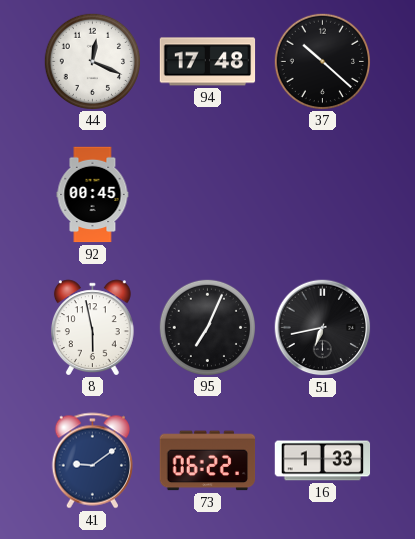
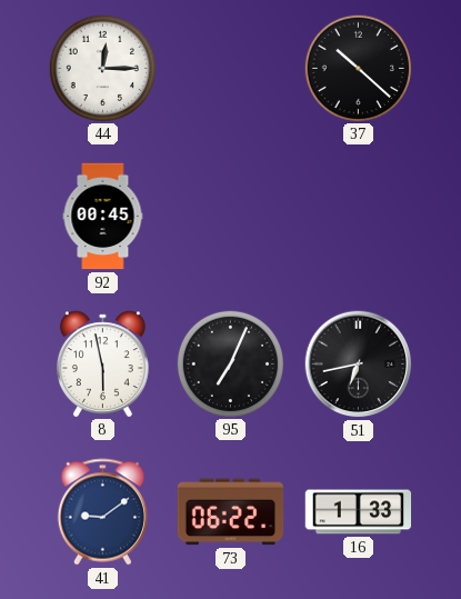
44: 12:19 -> 12:15 (102, 68)
94: 17:48 -> none (208, 62)
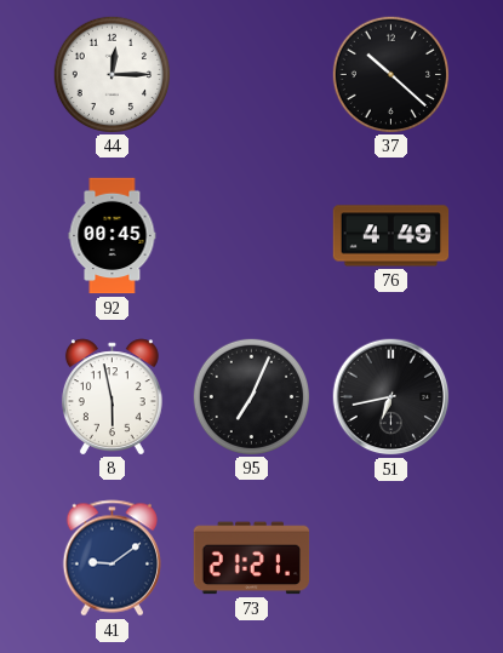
76: none -> 4:49 (391, 236)
73: 06:22 -> 21:21 (252, 559)
16: 1:33 -> none (359, 512)
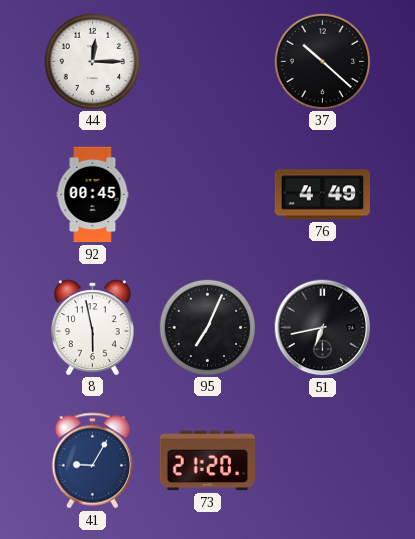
41: 9:09 -> 9:05 (92, 461)
73: 21:21 -> 21:20 (208, 461)
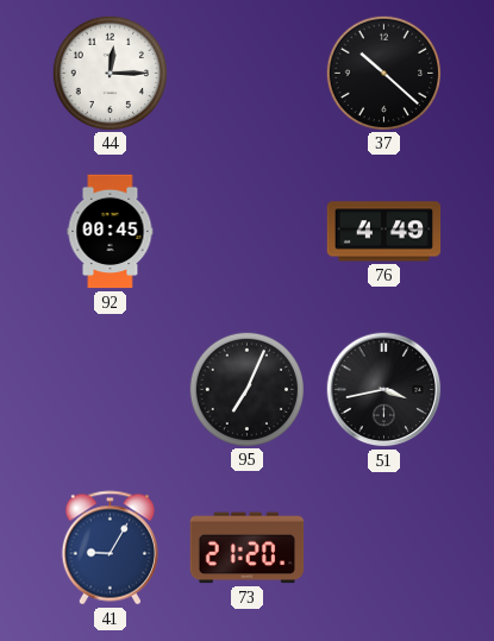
8: 5:58 -> none (92, 327)
51: 6:43 -> 3:43 (384, 390)
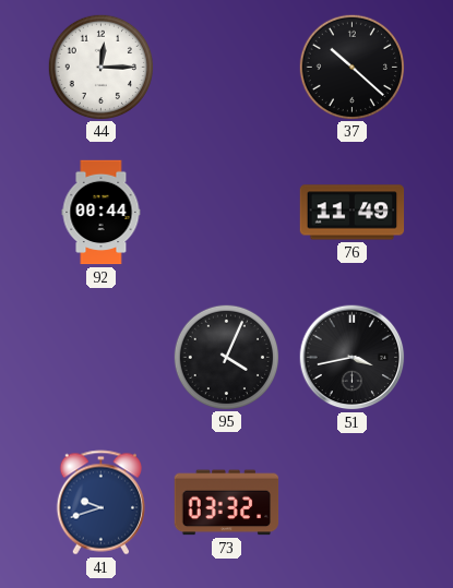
92: 00:45 -> 00:44 (102, 213)
76: 4:49 -> 11:49 (353, 213)
95: 7:04 -> 4:04 (226, 357)
41: 9:05 -> 9:42 (100, 503)
73: 21:20 -> 03:32 (227, 503)
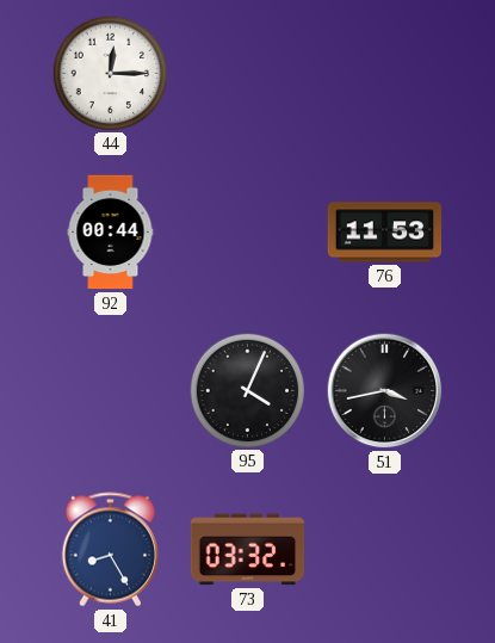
37: 10:22 -> none (351, 67)
76: 11:49 -> 11:53 (385, 233)
41: 9:42 -> 8:25 (110, 550)
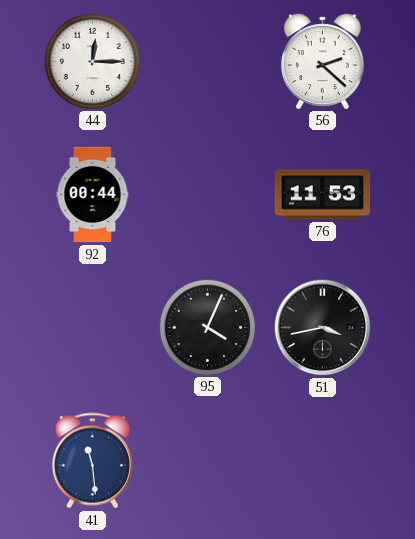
56: none -> 2:22 (322, 61)
41: 8:25 -> 11:29 (92, 461)
73: 03:32 -> none (248, 550)
